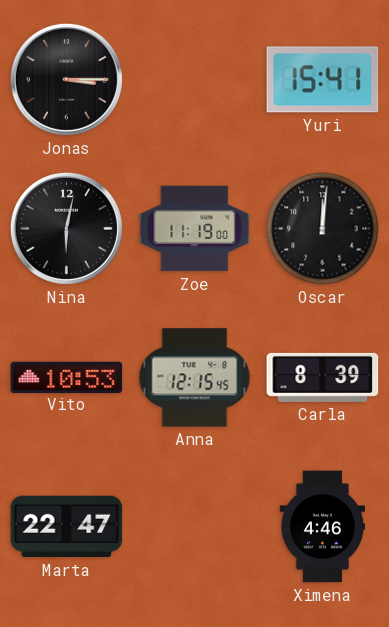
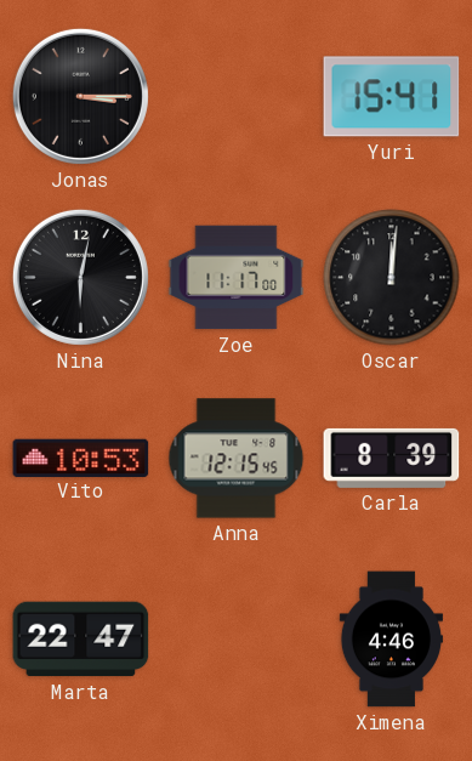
Zoe: 11:19 -> 11:17 (237, 278)
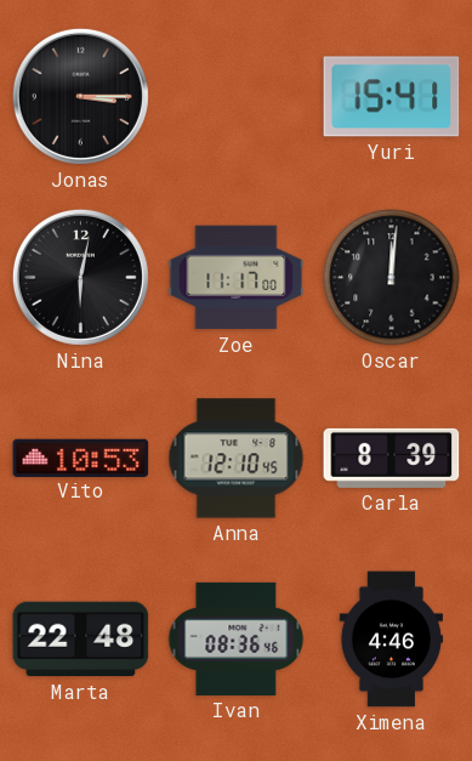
Anna: 12:15 -> 12:10 (237, 459)
Marta: 22:47 -> 22:48 (81, 640)
Ivan: none -> 08:36 (237, 638)
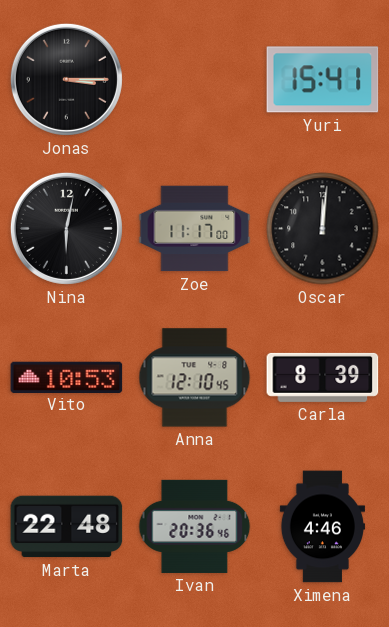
Ivan: 08:36 -> 20:36 (195, 526)
